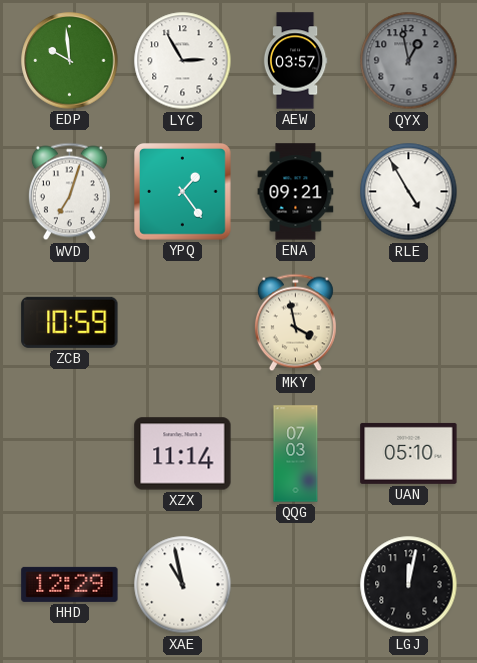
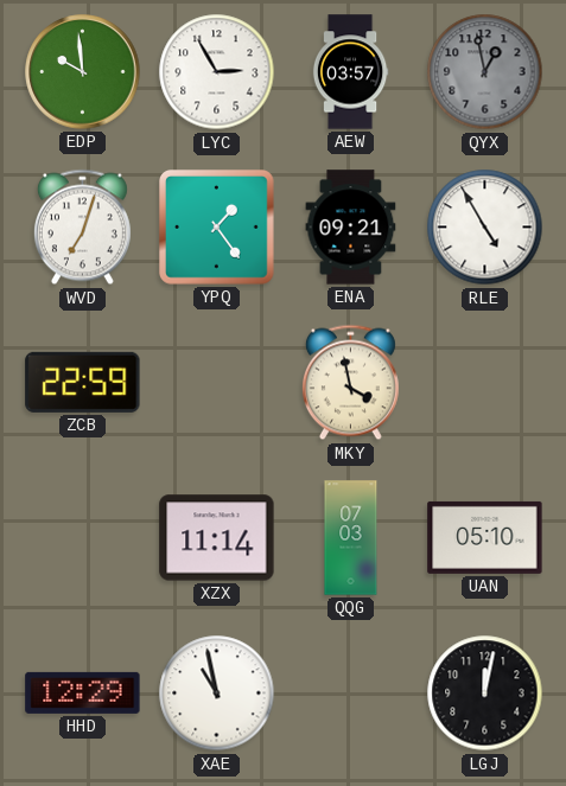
ZCB: 10:59 -> 22:59 (83, 382)
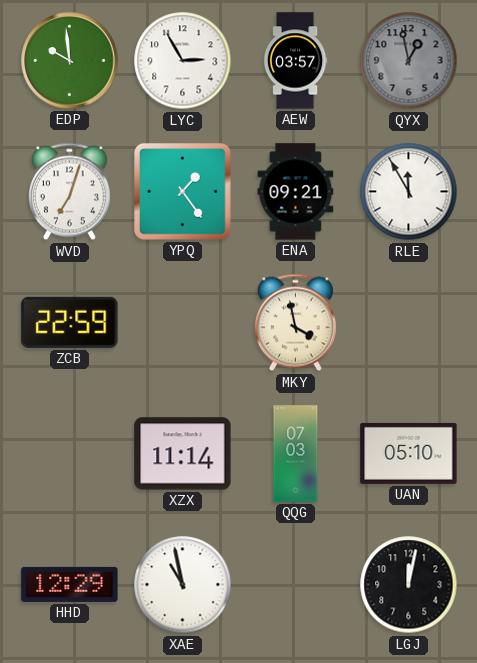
RLE: 4:55 -> 11:55 (409, 192)
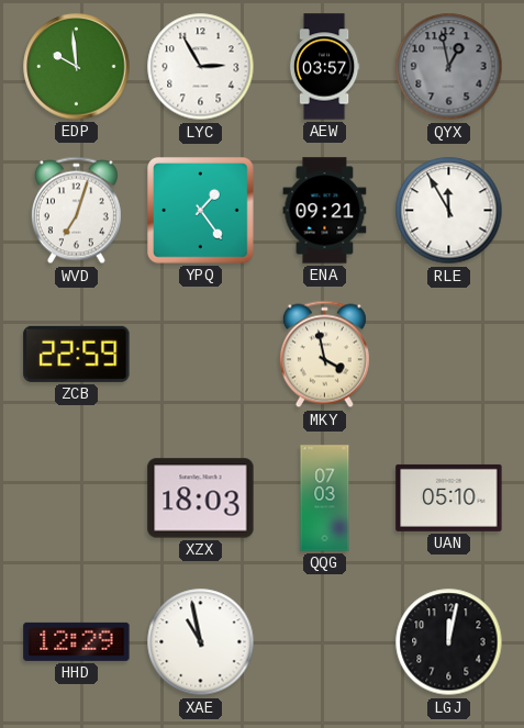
XZX: 11:14 -> 18:03 (201, 499)
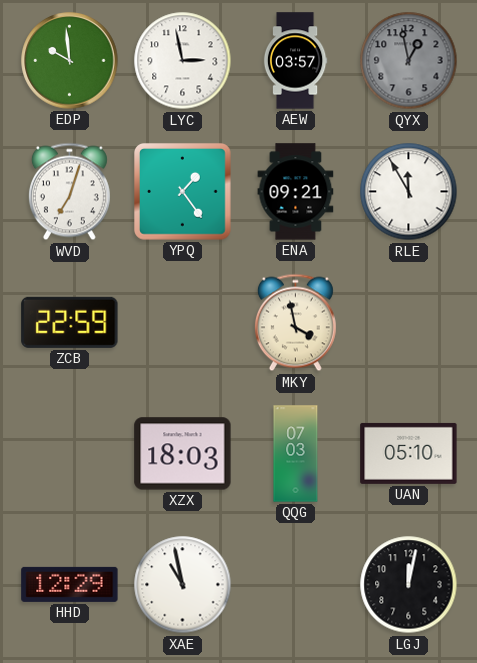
LYC: 2:55 -> 2:58 (183, 61)
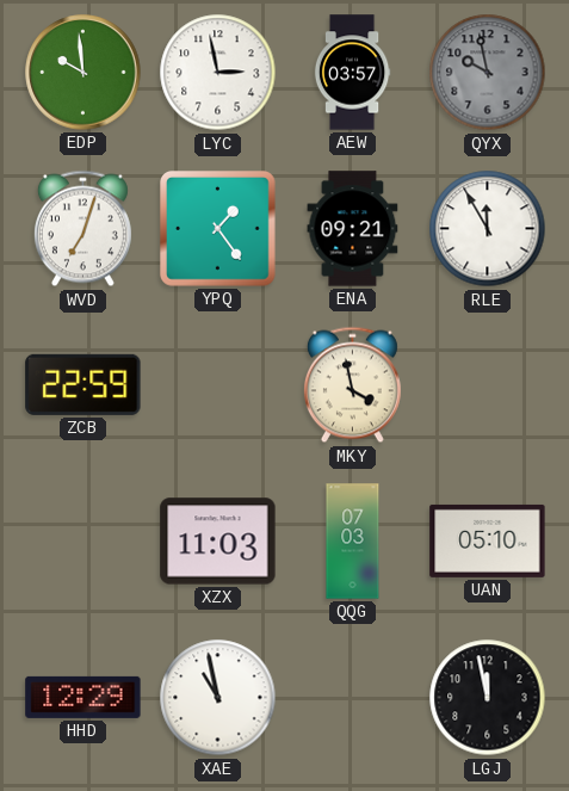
QYX: 12:58 -> 9:58 (488, 73)
XZX: 18:03 -> 11:03 (218, 542)
LGJ: 12:02 -> 11:58 (488, 698)
